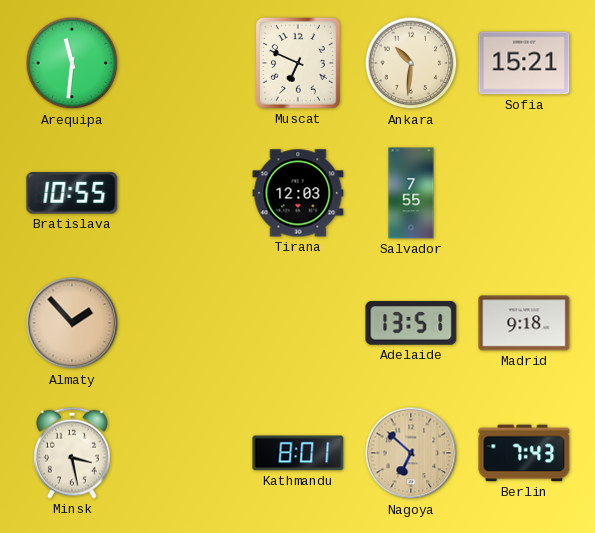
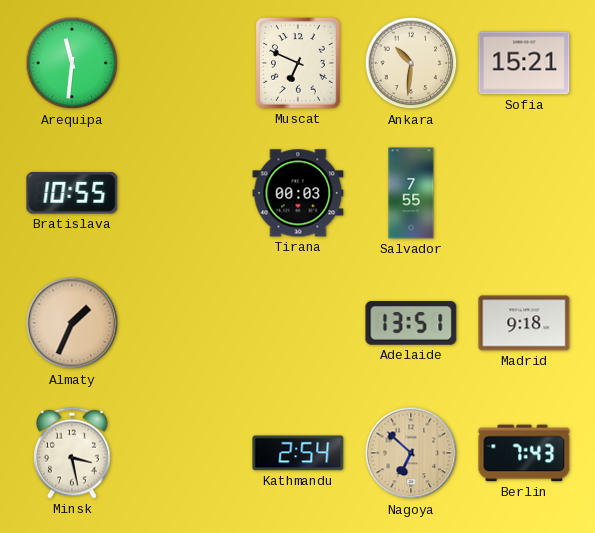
Tirana: 12:03 -> 00:03 (298, 193)
Almaty: 1:53 -> 1:34 (72, 323)
Kathmandu: 8:01 -> 2:54 (298, 453)
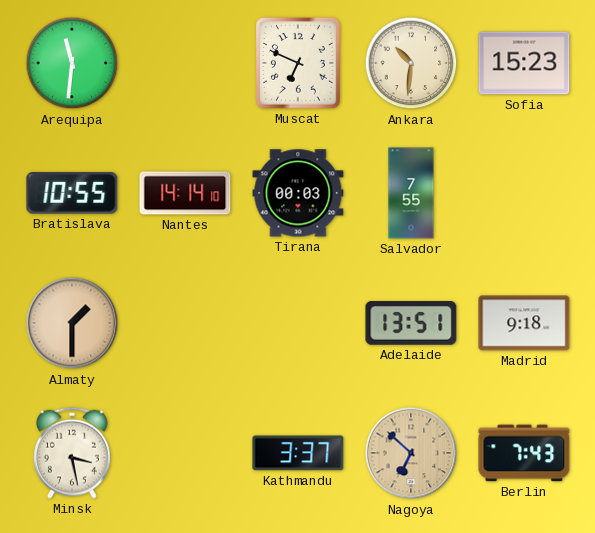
Sofia: 15:21 -> 15:23 (524, 63)
Nantes: none -> 14:14 (185, 193)
Almaty: 1:34 -> 1:30 (72, 323)
Kathmandu: 2:54 -> 3:37 (298, 453)
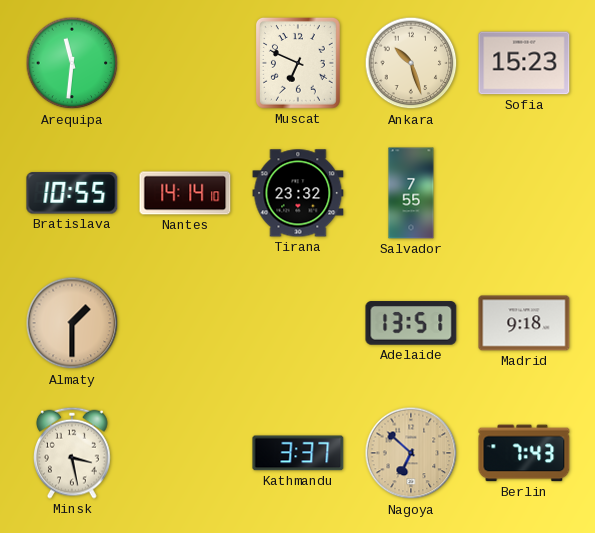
Ankara: 10:31 -> 10:27 (411, 63)
Tirana: 00:03 -> 23:32 (298, 193)
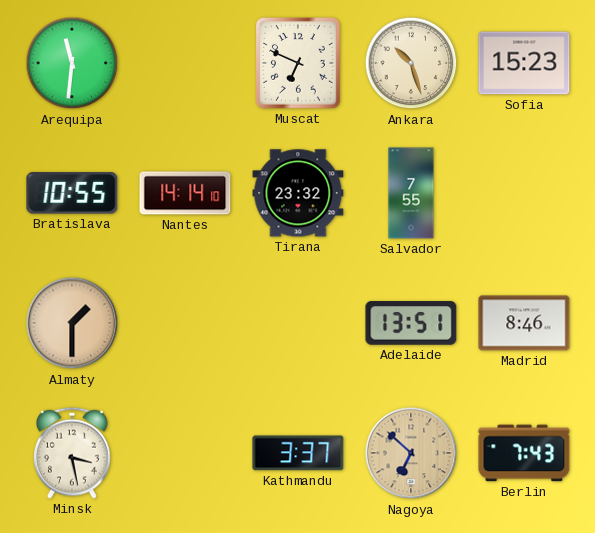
Madrid: 9:18 -> 8:46 (524, 323)
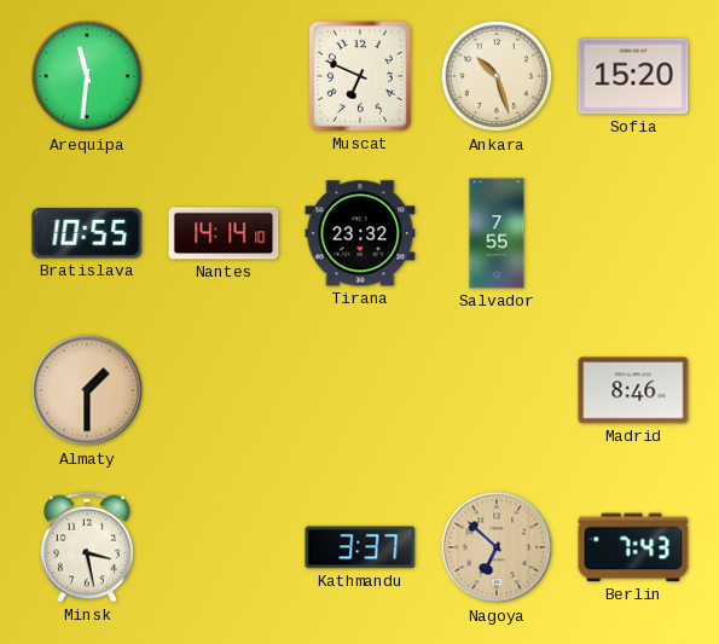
Sofia: 15:23 -> 15:20 (633, 76)
Adelaide: 13:51 -> none (411, 323)
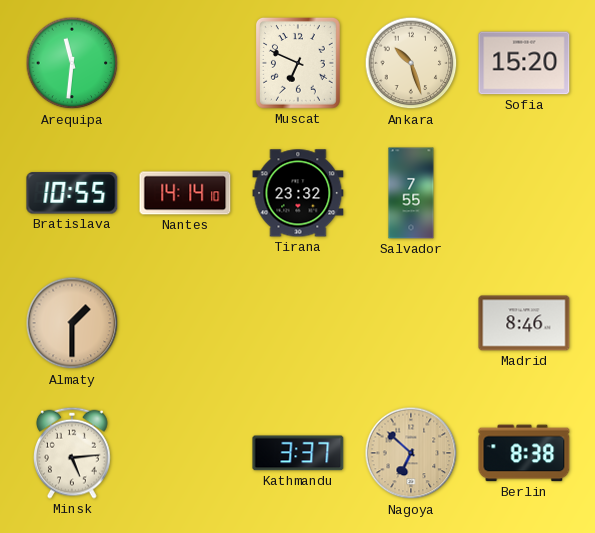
Minsk: 3:28 -> 5:14 (73, 453)
Berlin: 7:43 -> 8:38 (524, 453)
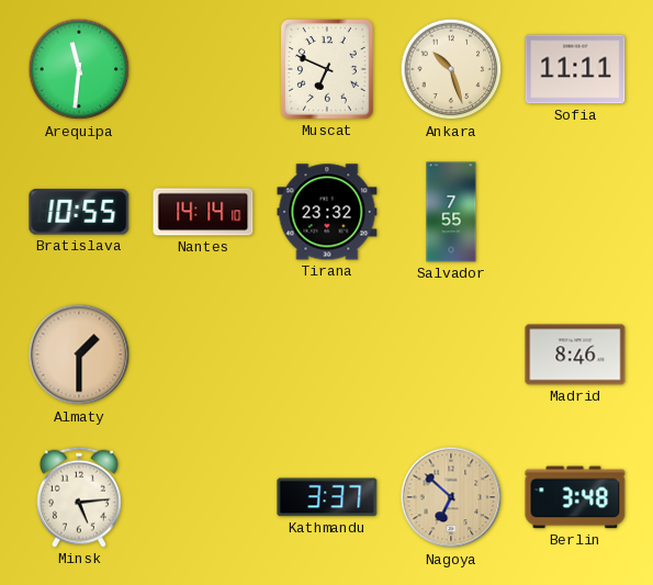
Sofia: 15:20 -> 11:11 (575, 69)
Berlin: 8:38 -> 3:48 (575, 497)
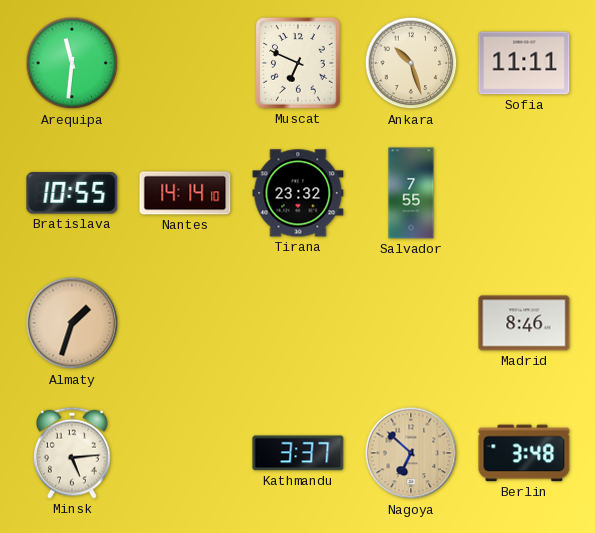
Almaty: 1:30 -> 1:33 (72, 323)
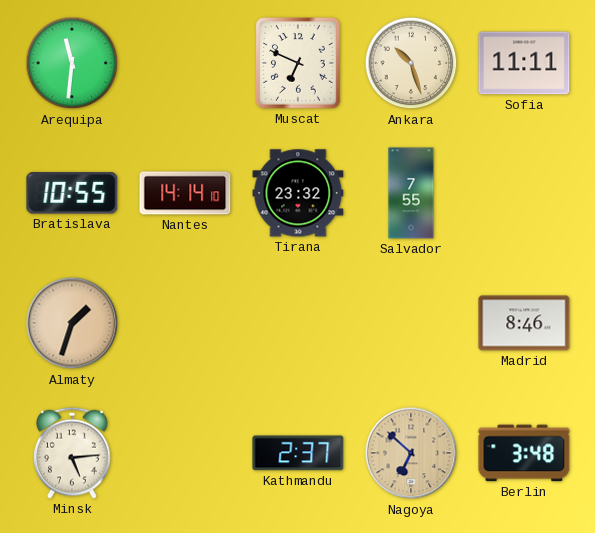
Kathmandu: 3:37 -> 2:37 (298, 453)
